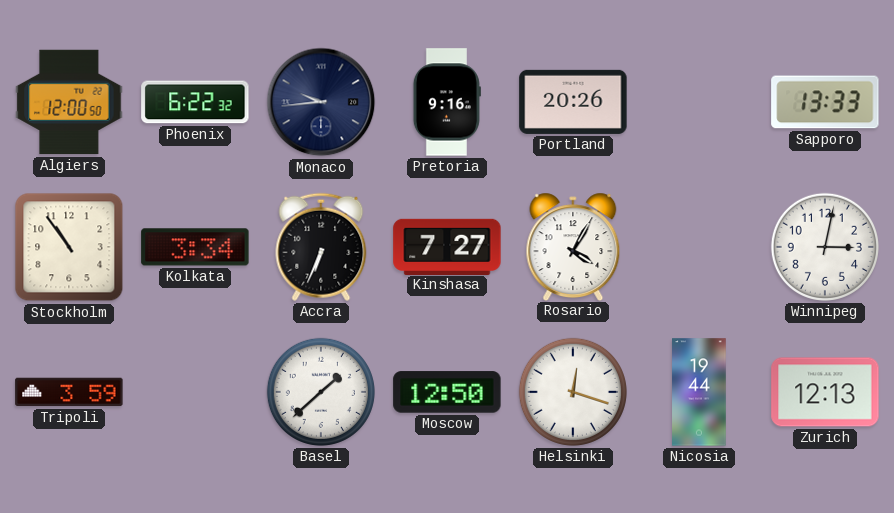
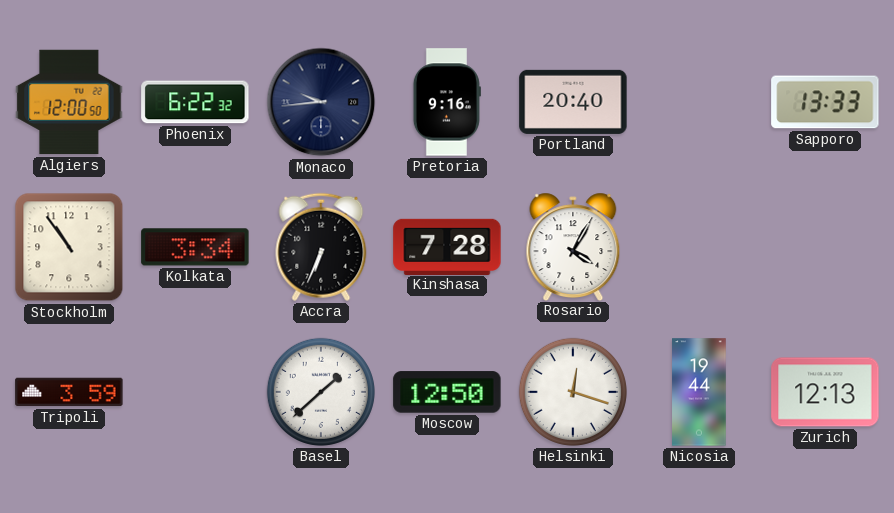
Portland: 20:26 -> 20:40 (573, 102)
Kinshasa: 7:27 -> 7:28 (447, 246)
Winnipeg: 3:02 -> none (825, 247)
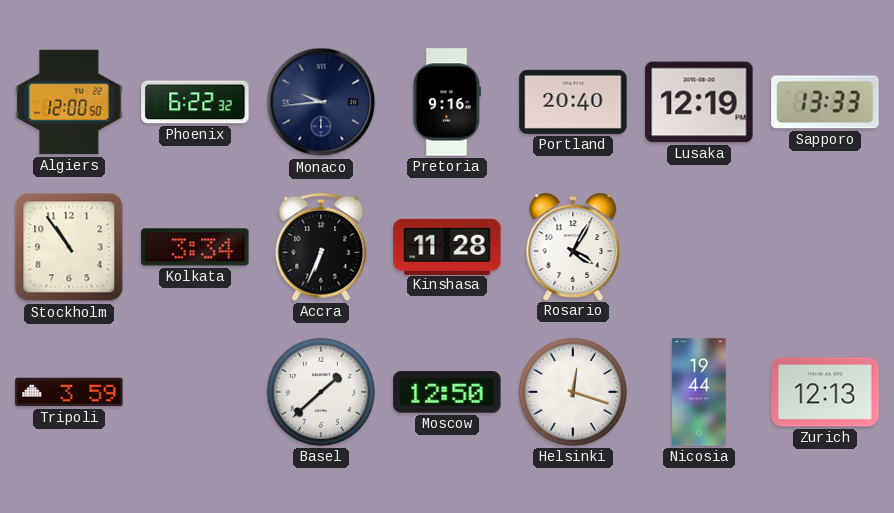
Lusaka: none -> 12:19 (699, 102)
Kinshasa: 7:28 -> 11:28 (447, 246)
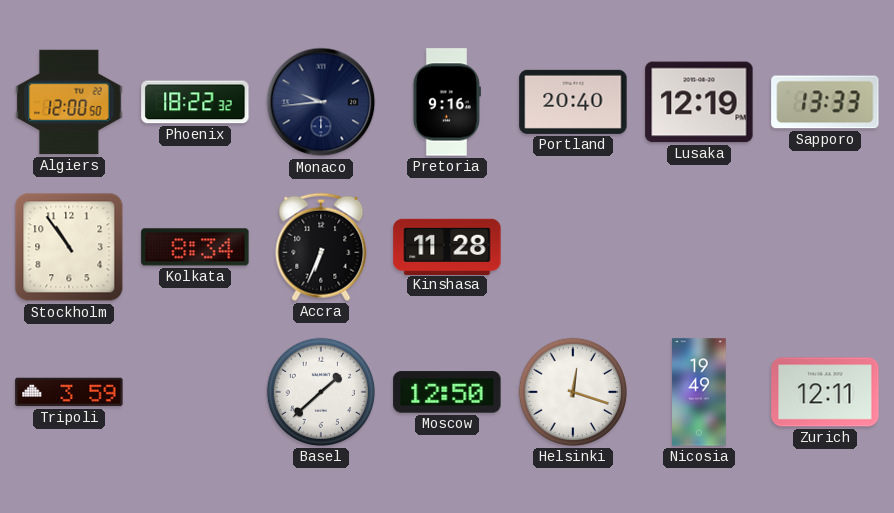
Phoenix: 6:22 -> 18:22 (195, 102)
Kolkata: 3:34 -> 8:34 (195, 247)
Rosario: 4:05 -> none (573, 246)
Nicosia: 19:44 -> 19:49 (699, 392)
Zurich: 12:13 -> 12:11 (825, 392)
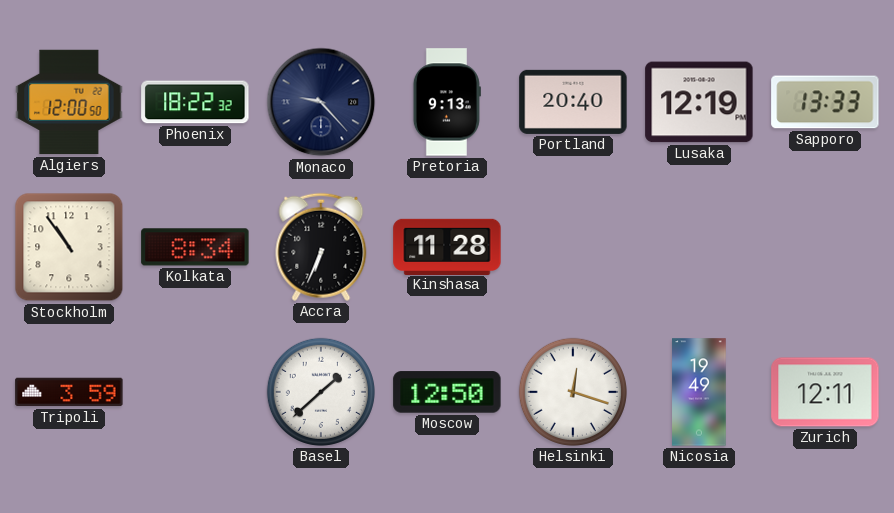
Monaco: 9:44 -> 9:23 (321, 102)
Pretoria: 9:16 -> 9:13 (447, 102)
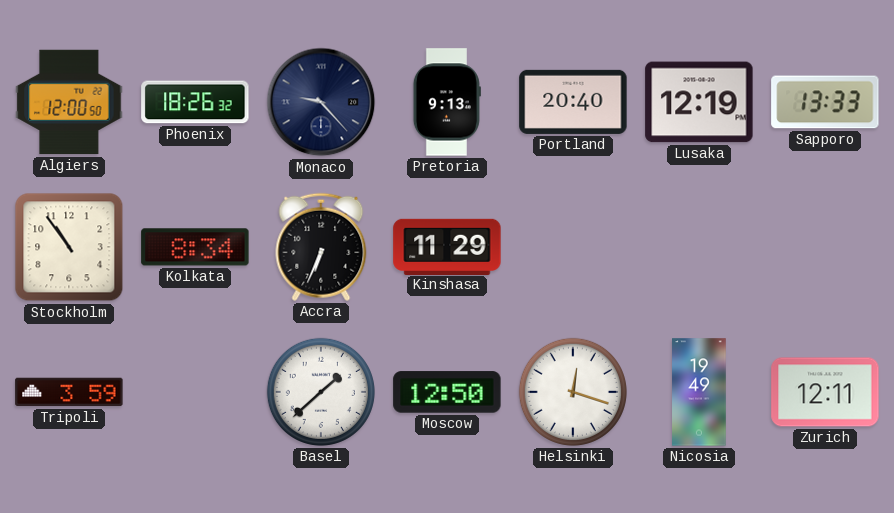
Phoenix: 18:22 -> 18:26 (195, 102)
Kinshasa: 11:28 -> 11:29 (447, 246)
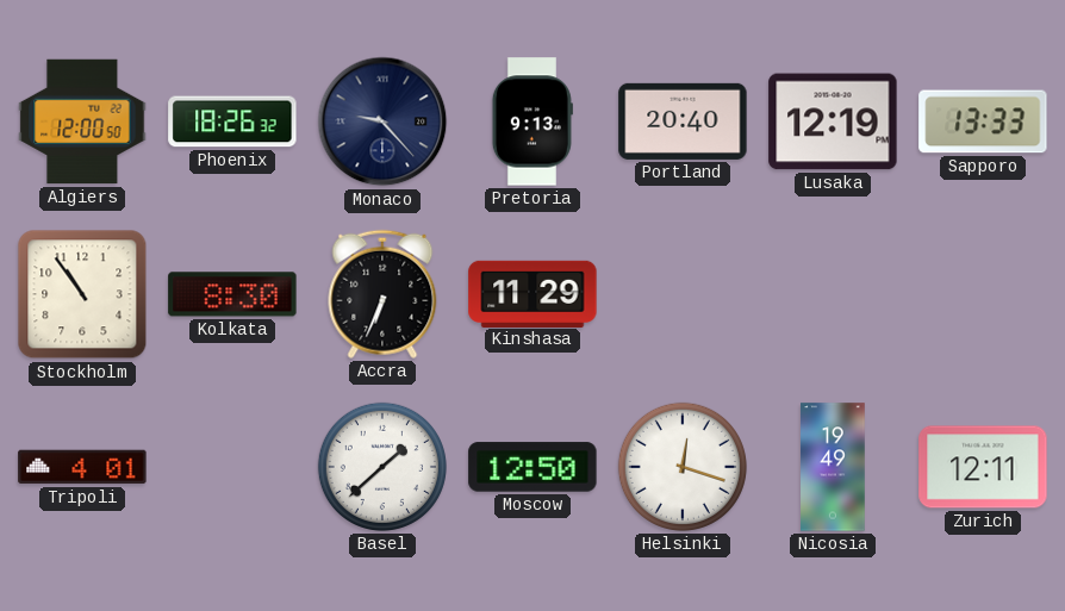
Kolkata: 8:34 -> 8:30 (232, 294)
Tripoli: 3:59 -> 4:01 (82, 467)
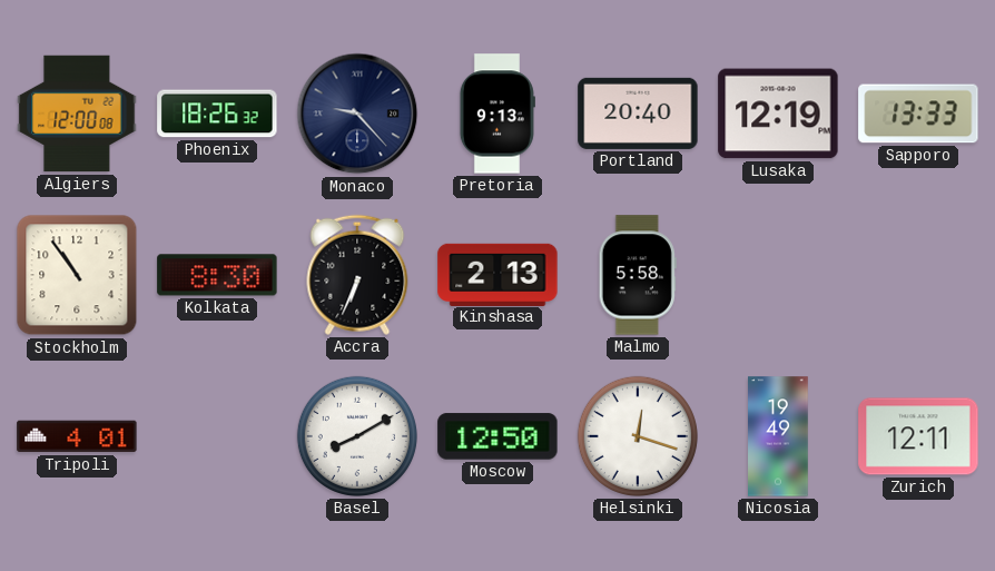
Algiers: 12:00:50 -> 12:00:08 (77, 114)
Kinshasa: 11:29 -> 2:13 (497, 274)
Malmo: none -> 5:58 (638, 275)
Basel: 1:38 -> 8:10 (357, 436)
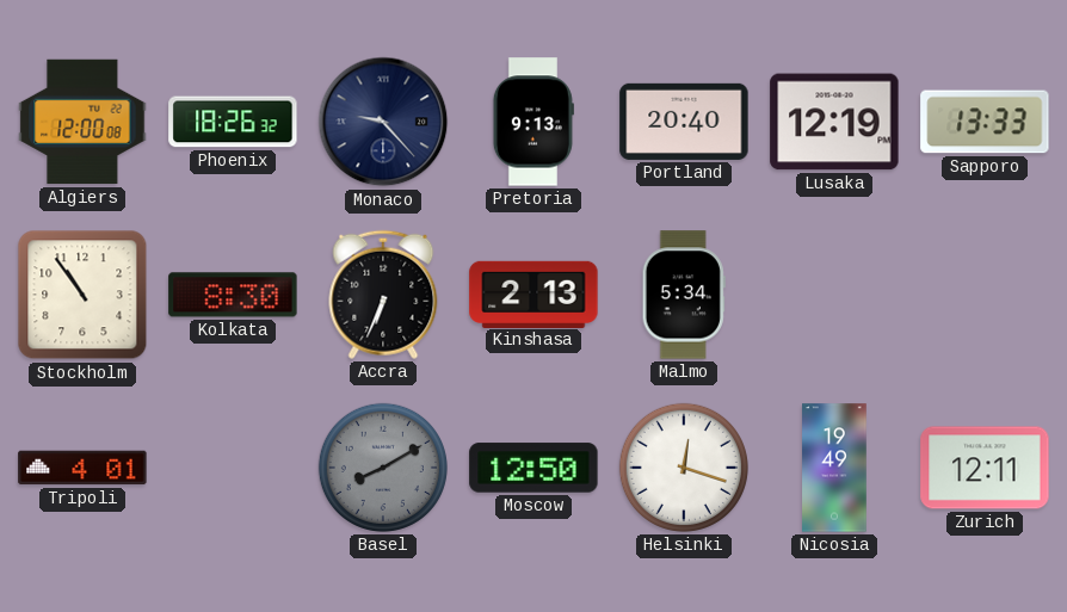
Malmo: 5:58 -> 5:34 (684, 295)
Basel dial: white -> grey (383, 468)
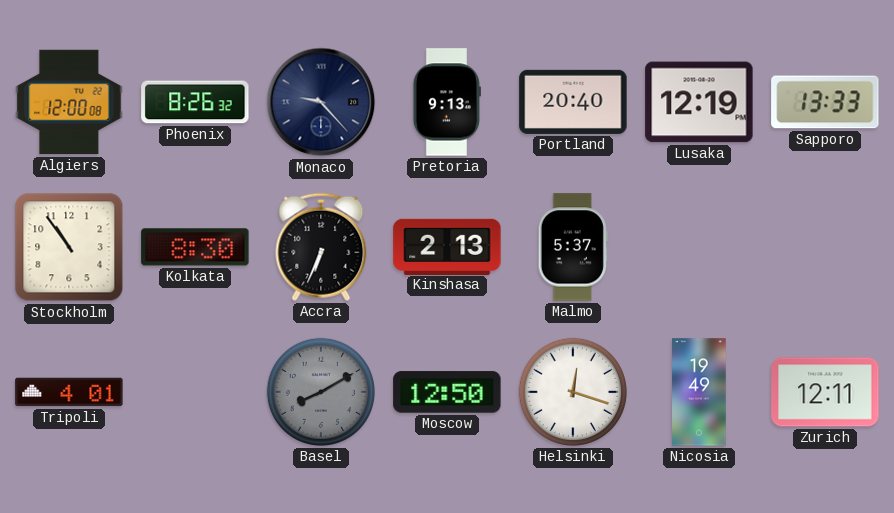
Phoenix: 18:26 -> 8:26 (195, 102)
Malmo: 5:34 -> 5:37 (573, 247)
